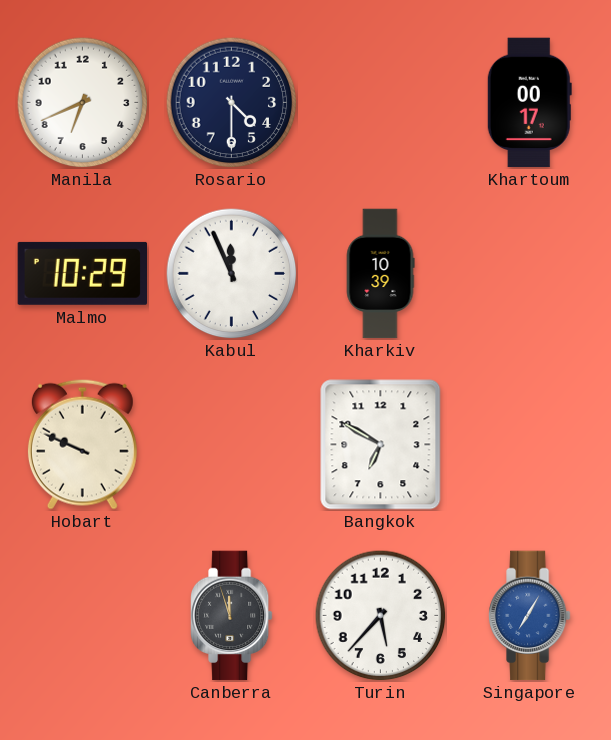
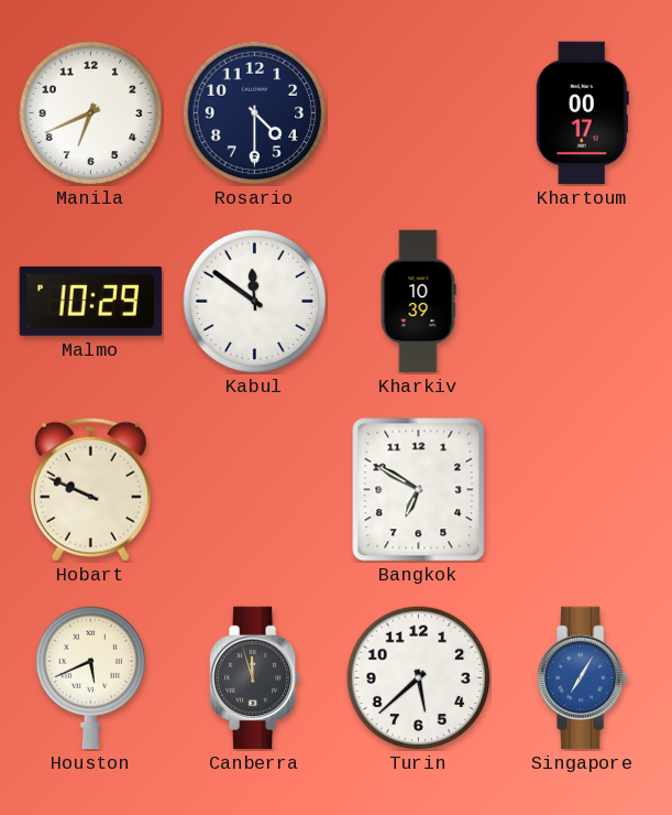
Kabul: 11:56 -> 11:51 (255, 302)
Houston: none -> 5:41 (91, 678)
Turin: 5:37 -> 5:38 (419, 678)
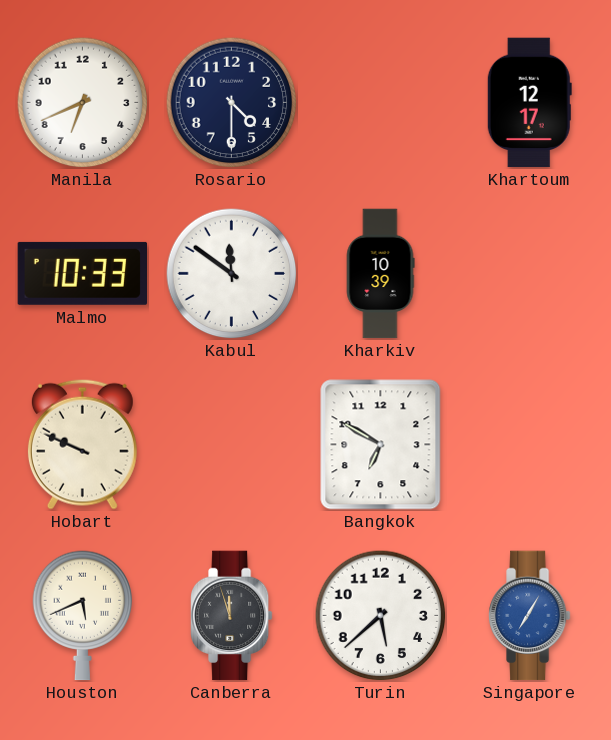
Khartoum: 00:17 -> 12:17 (529, 103)
Malmo: 10:29 -> 10:33 (83, 273)
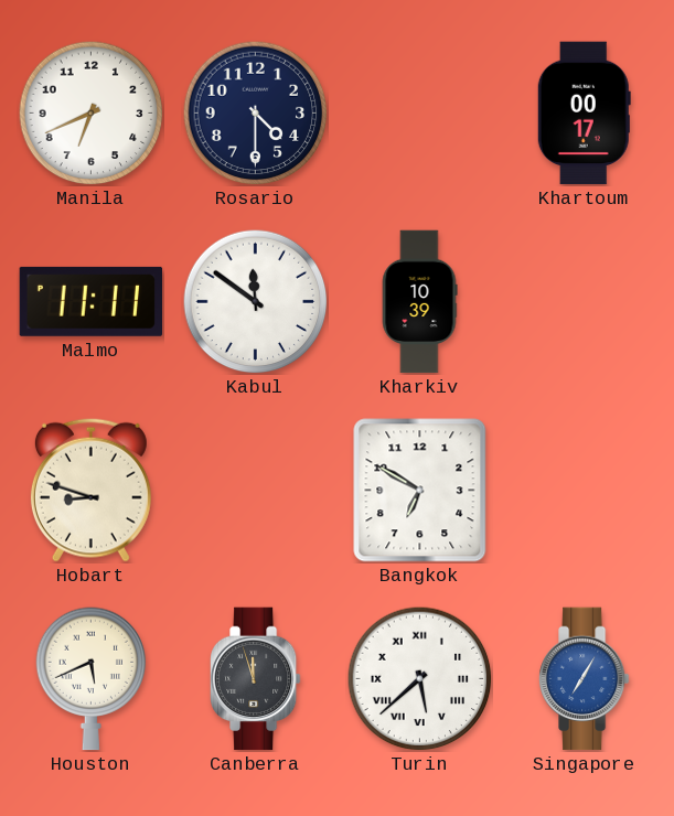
Khartoum: 12:17 -> 00:17 (584, 114)
Malmo: 10:33 -> 11:11 (92, 301)
Hobart: 9:49 -> 8:48 (90, 490)
Turin numerals: Arabic -> Roman (420, 679)
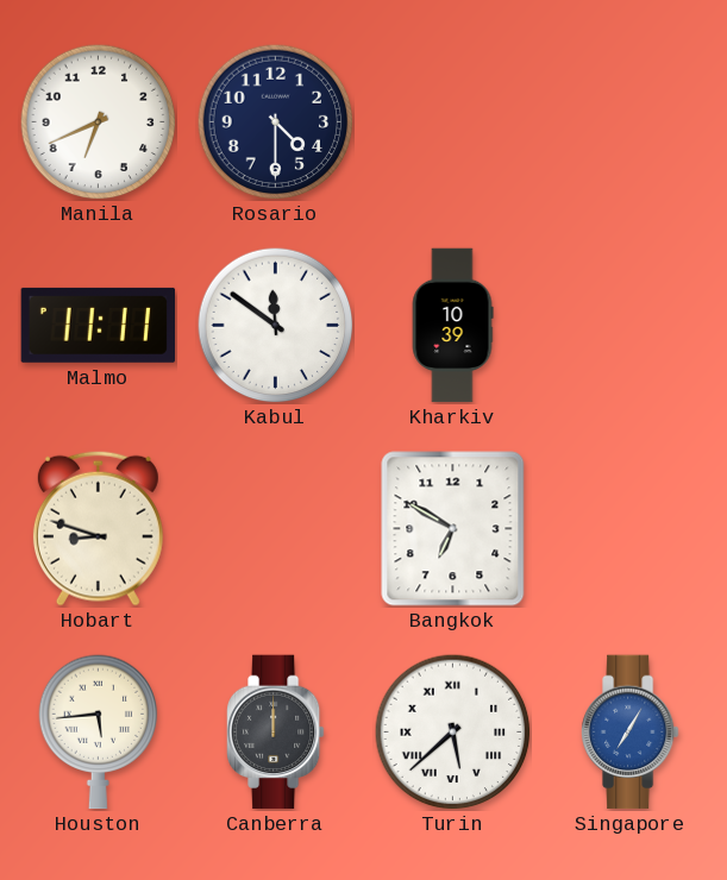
Khartoum: 00:17 -> none (584, 114)
Houston: 5:41 -> 5:44 (99, 733)
Canberra: 11:57 -> 12:00 (276, 733)
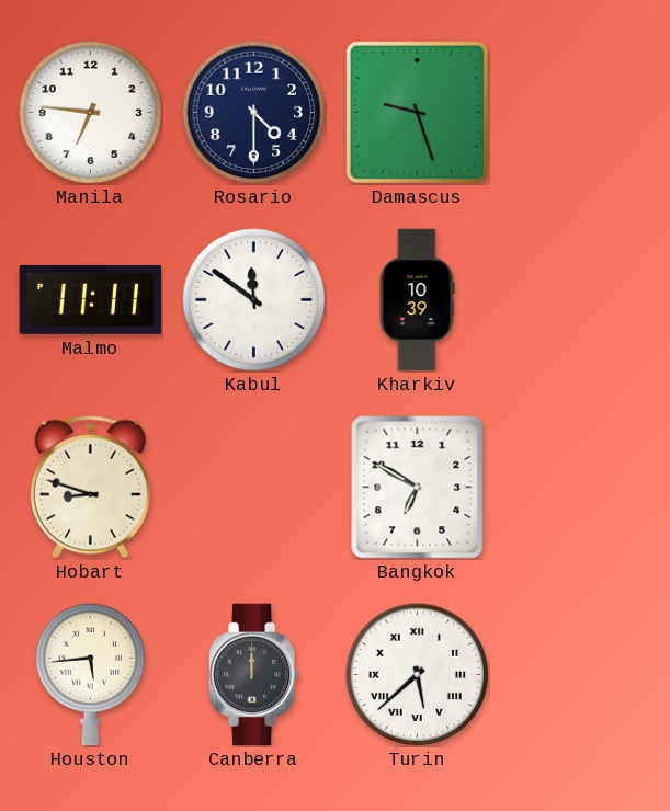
Manila: 6:41 -> 6:46 (91, 113)
Damascus: none -> 9:27 (417, 112)
Singapore: 7:05 -> none (631, 733)
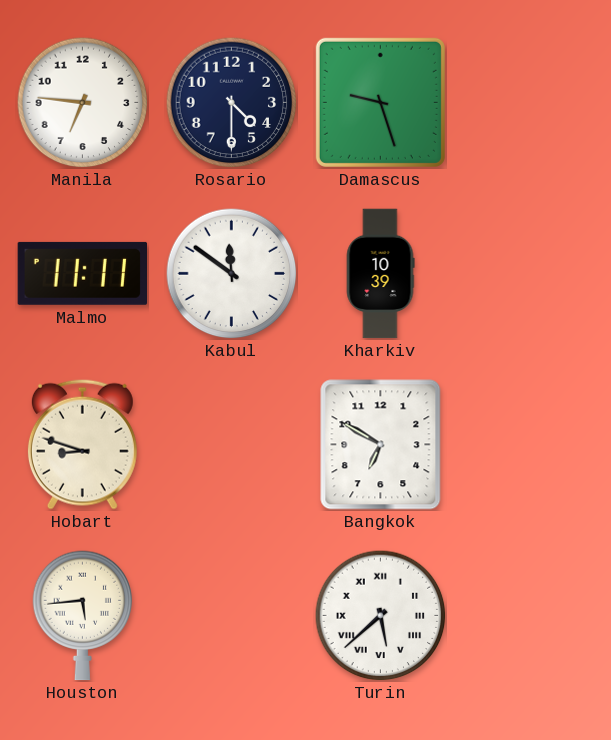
Canberra: 12:00 -> none (254, 675)
